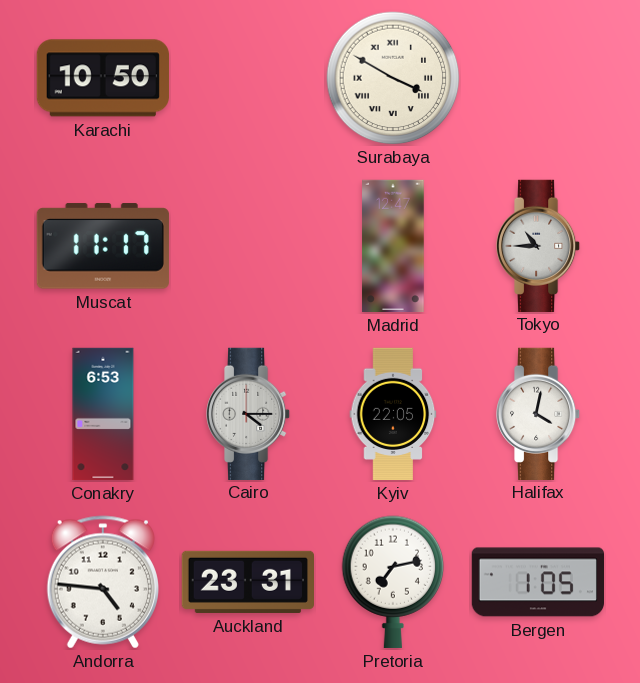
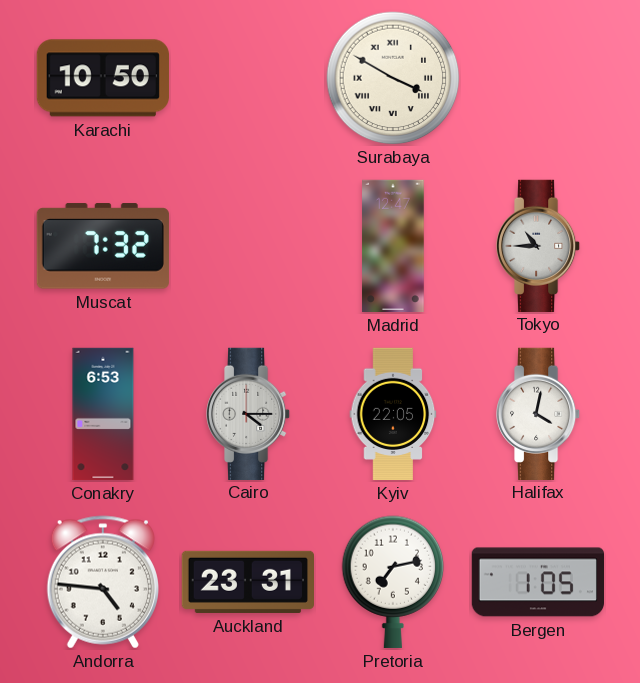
Muscat: 11:17 -> 7:32 (103, 246)
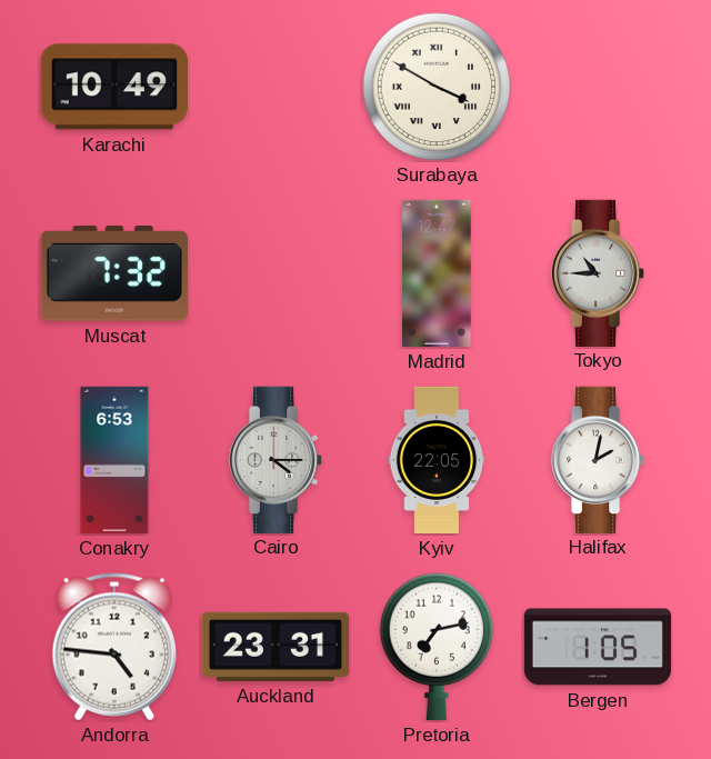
Karachi: 10:50 -> 10:49 (114, 87)
Halifax: 4:02 -> 2:02 (599, 459)
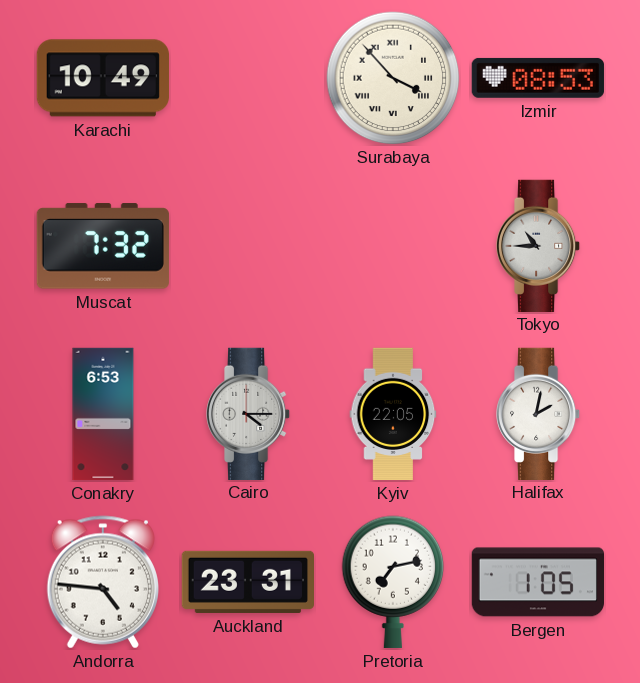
Surabaya: 3:50 -> 3:53 (393, 78)
Izmir: none -> 08:53 (538, 78)
Madrid: 12:47 -> none (437, 273)
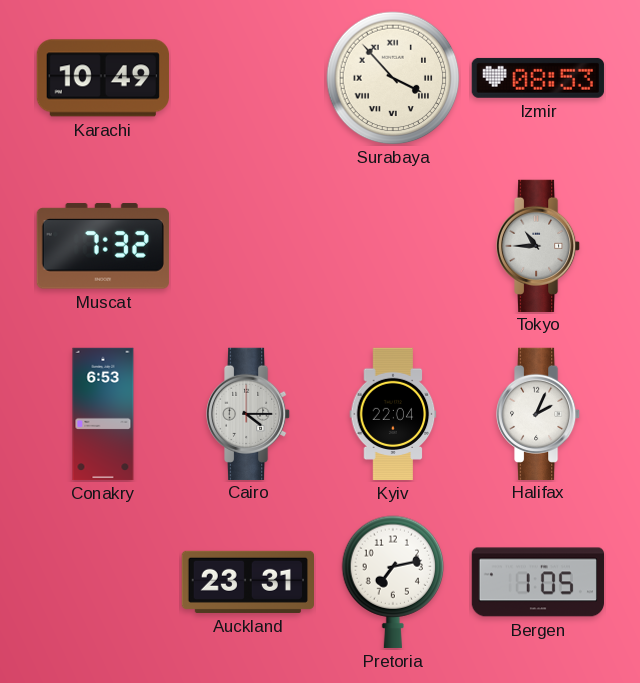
Kyiv: 22:05 -> 22:04 (393, 414)
Halifax: 2:02 -> 2:04 (539, 413)
Andorra: 4:46 -> none (103, 582)
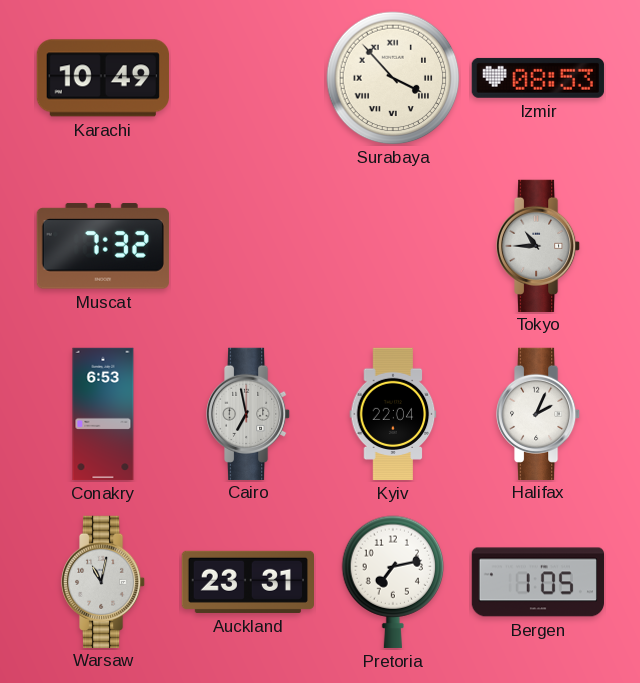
Cairo: 4:15 -> 6:58 (249, 413)
Warsaw: none -> 11:02 (104, 581)
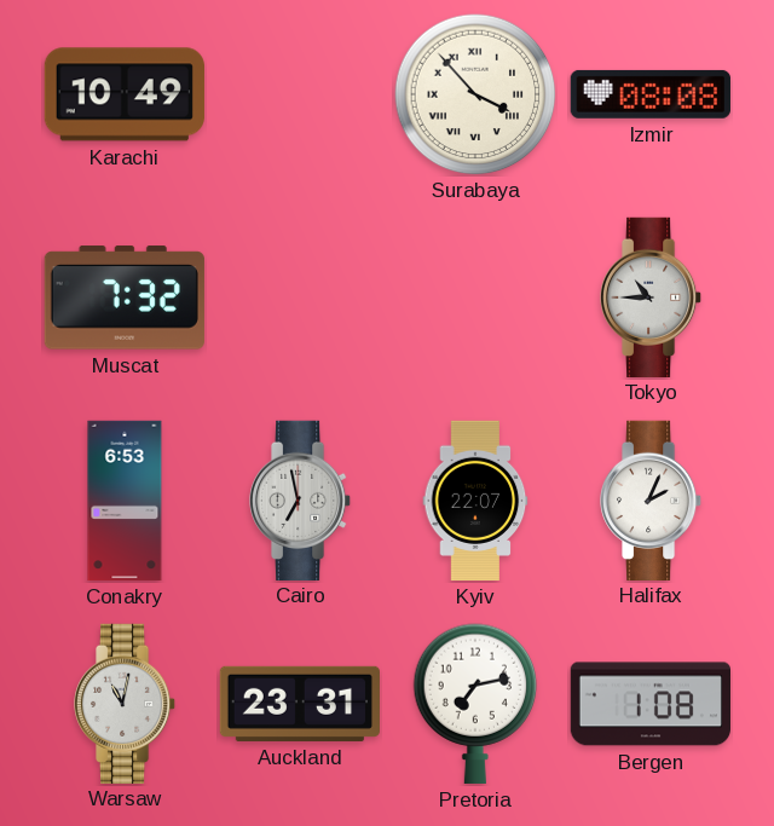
Izmir: 08:53 -> 08:08 (651, 94)
Kyiv: 22:04 -> 22:07 (475, 501)
Bergen: 1:05 -> 1:08 (649, 704)
